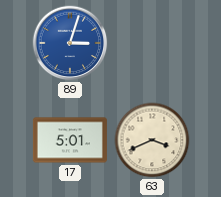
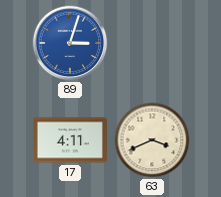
17: 5:01 -> 4:11 (70, 140)
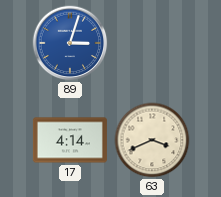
17: 4:11 -> 4:14 (70, 140)
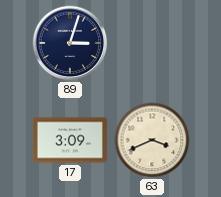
89 dial: blue -> navy (70, 43)
17: 4:14 -> 3:09 (70, 140)
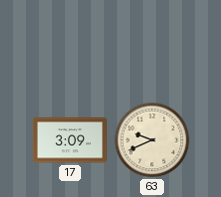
89: 3:03 -> none (70, 43)
63: 3:41 -> 9:41 (152, 140)
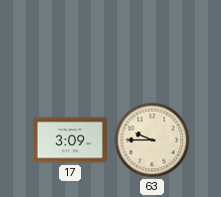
63: 9:41 -> 9:45 (152, 140)
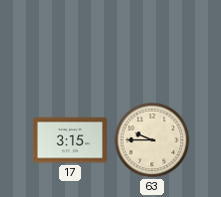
17: 3:09 -> 3:15 (70, 140)
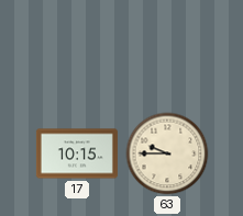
17: 3:15 -> 10:15 (77, 154)
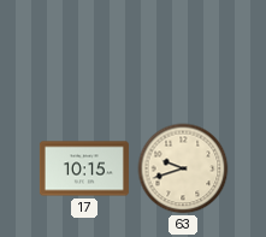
63: 9:45 -> 9:42 (183, 168)
